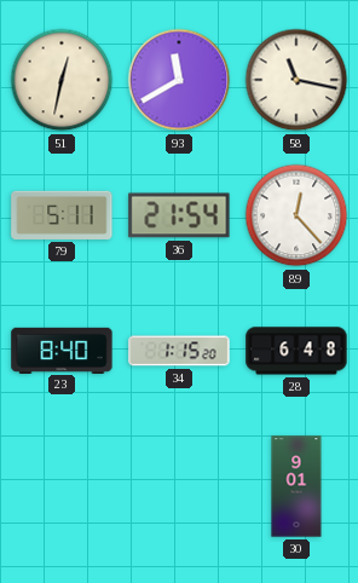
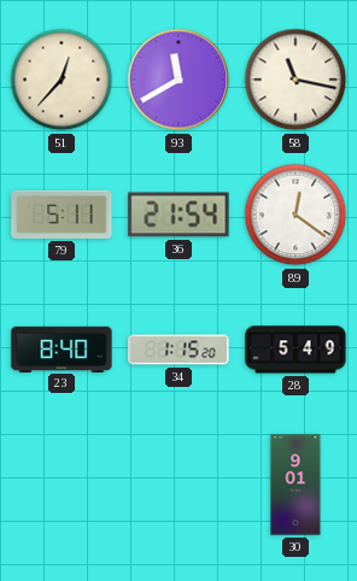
51: 12:32 -> 12:37 (62, 80)
89: 12:23 -> 12:21 (295, 215)
28: 6:48 -> 5:49 (295, 350)
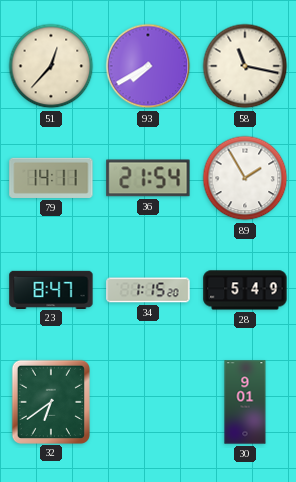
93: 11:40 -> 7:40 (148, 66)
79: 5:11 -> 14:11 (51, 178)
89: 12:21 -> 1:55 (245, 178)
23: 8:40 -> 8:47 (51, 289)
32: none -> 6:39 (51, 401)
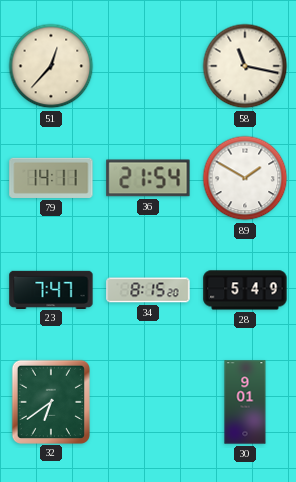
93: 7:40 -> none (148, 66)
89: 1:55 -> 1:50 (245, 178)
23: 8:47 -> 7:47 (51, 289)
34: 1:15 -> 8:15 (148, 290)
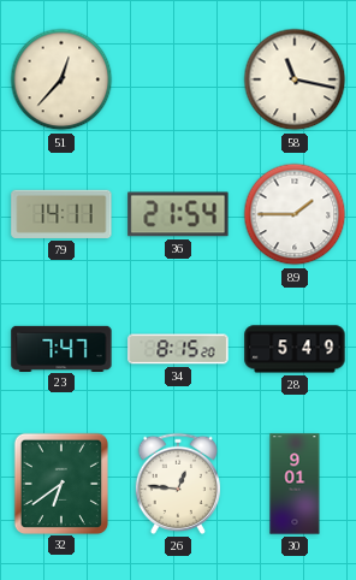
89: 1:50 -> 1:45 (295, 214)
26: none -> 12:46 (177, 484)
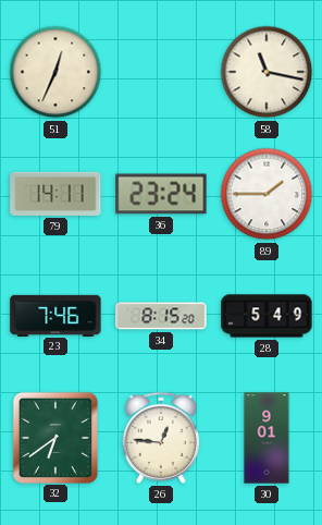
51: 12:37 -> 12:34 (55, 72)
36: 21:54 -> 23:24 (161, 194)
23: 7:47 -> 7:46 (55, 315)
